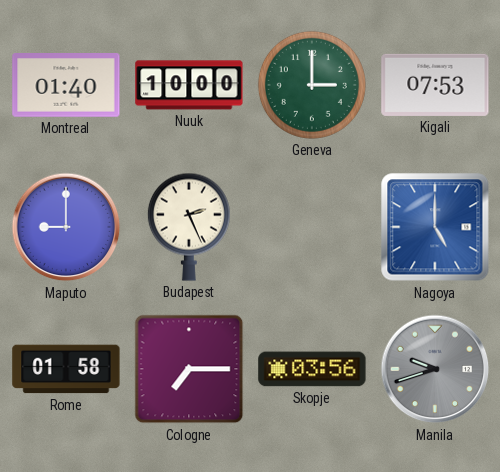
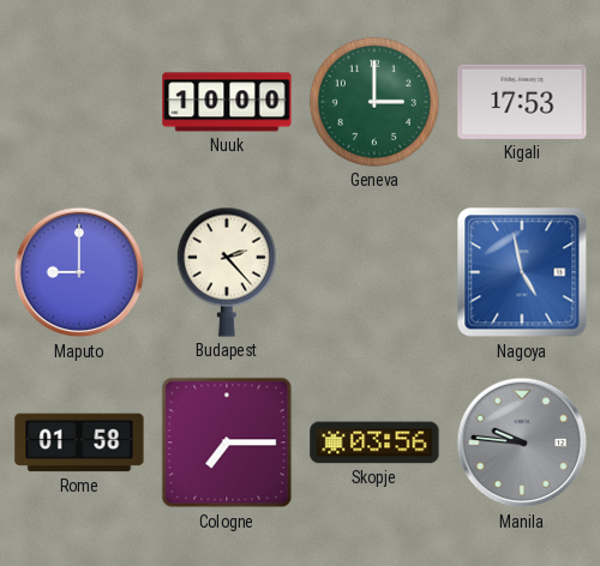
Montreal: 01:40 -> none (66, 85)
Kigali: 07:53 -> 17:53 (522, 102)
Budapest: 2:26 -> 2:23 (227, 272)
Nagoya: 5:00 -> 4:58 (522, 272)
Manila: 9:42 -> 9:46 (522, 442)
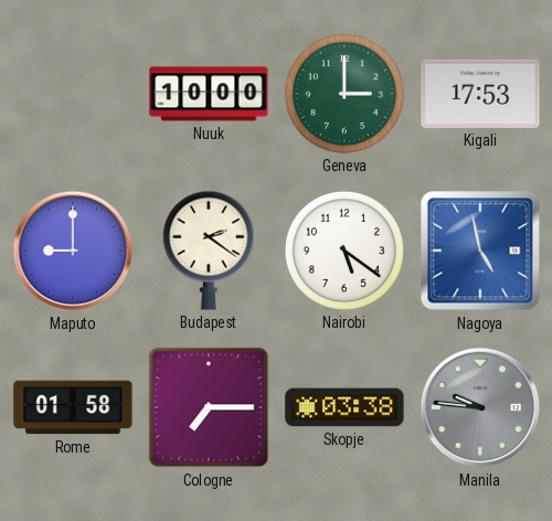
Budapest: 2:23 -> 2:21 (209, 251)
Nairobi: none -> 5:21 (344, 251)
Skopje: 03:56 -> 03:38 (344, 407)
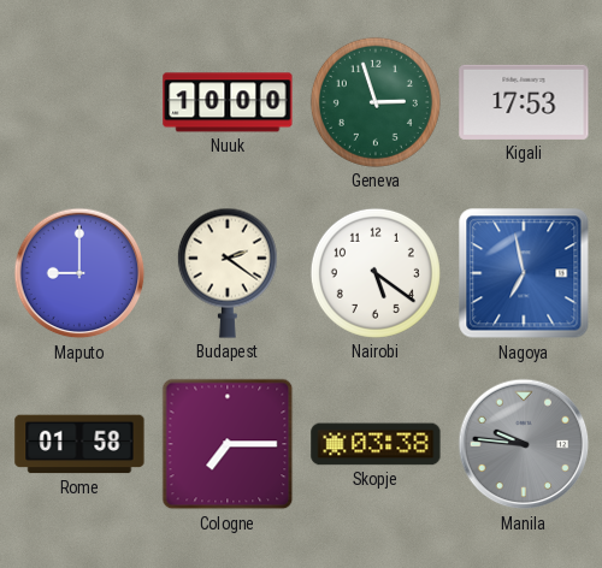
Geneva: 3:00 -> 2:57 (376, 102)
Nagoya: 4:58 -> 6:58 (524, 273)
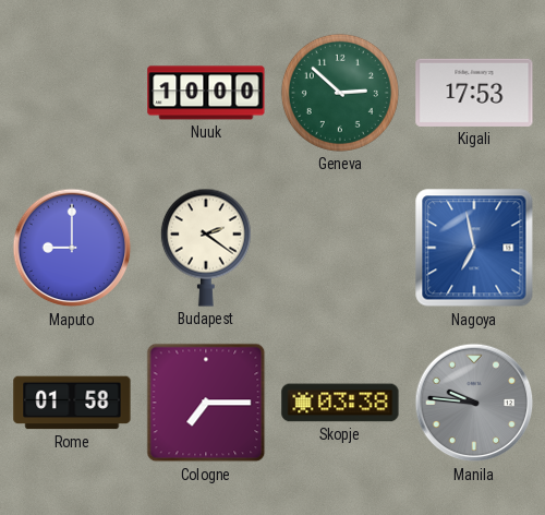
Geneva: 2:57 -> 2:52 (340, 93)
Nairobi: 5:21 -> none (376, 273)
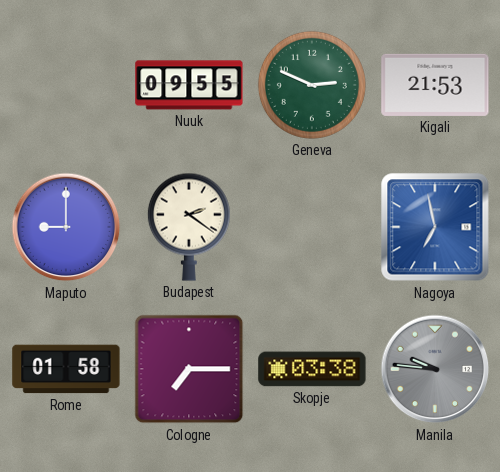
Nuuk: 10:00 -> 09:55 (189, 85)
Geneva: 2:52 -> 2:49 (312, 85)
Kigali: 17:53 -> 21:53 (435, 85)
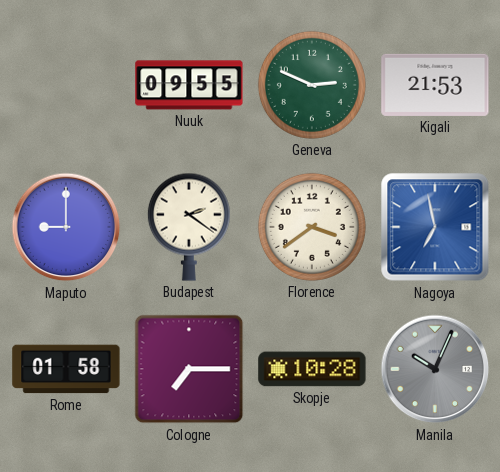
Florence: none -> 3:39 (312, 227)
Skopje: 03:38 -> 10:28 (312, 369)
Manila: 9:46 -> 10:04 (435, 369)
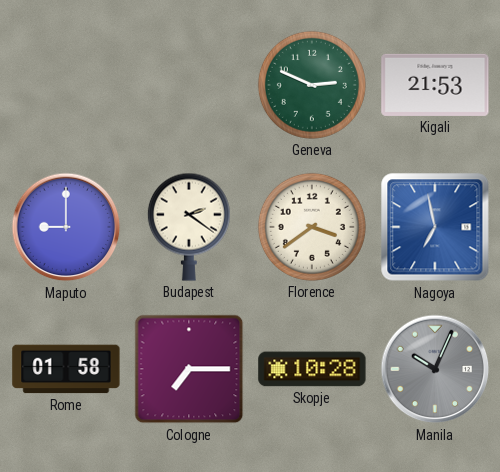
Nuuk: 09:55 -> none (189, 85)
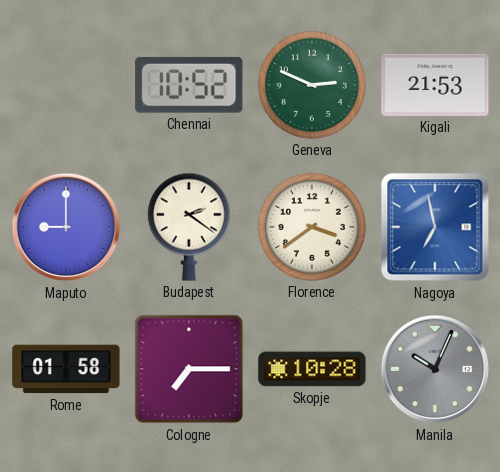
Chennai: none -> 10:52 (189, 85)
